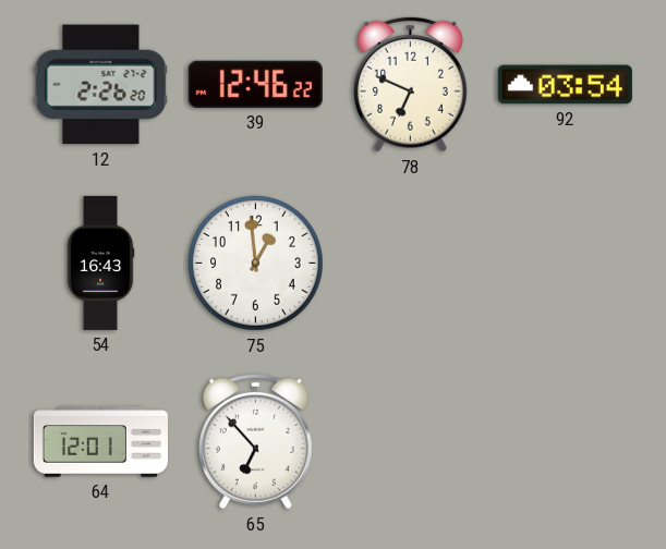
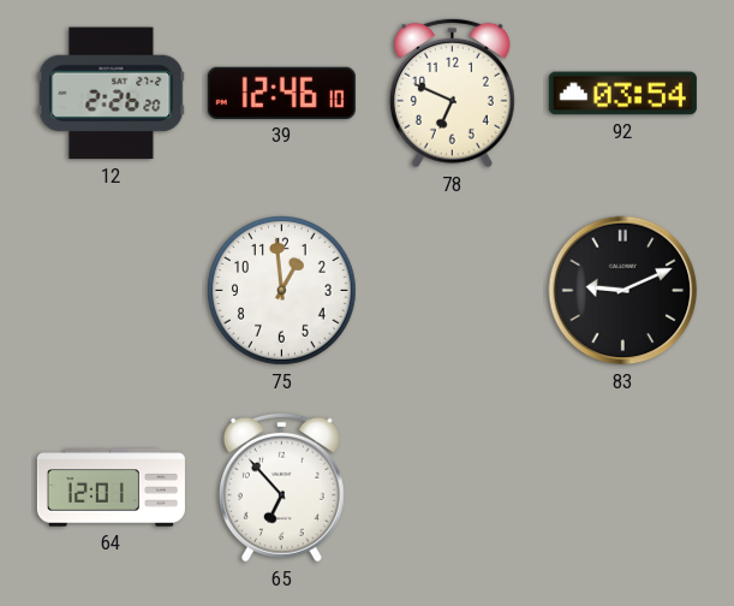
39: 12:46:22 -> 12:46:10 (281, 93)
54: 16:43 -> none (100, 263)
83: none -> 9:11 (623, 291)
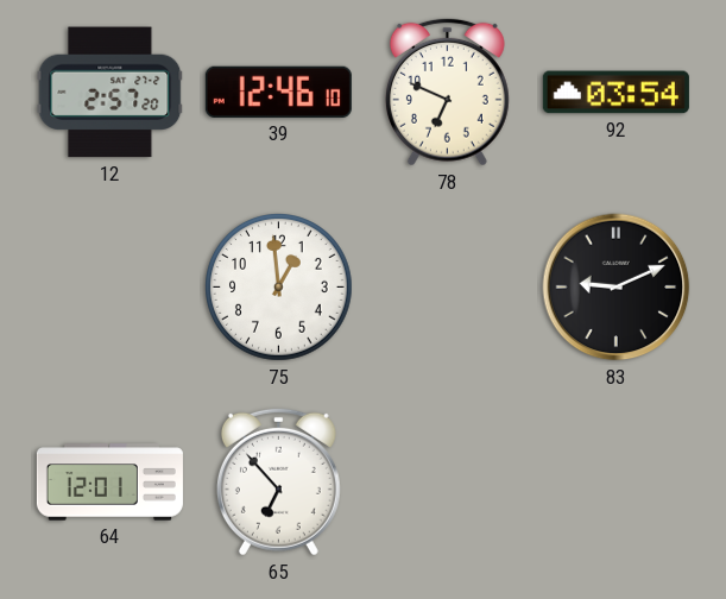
12: 2:26 -> 2:57 (111, 93)
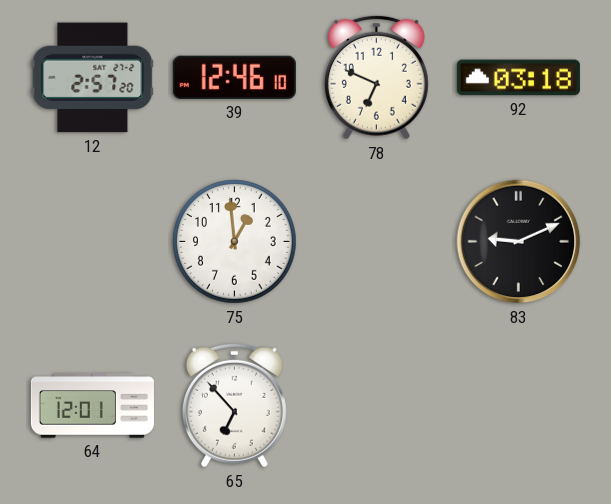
92: 03:54 -> 03:18 (518, 78)
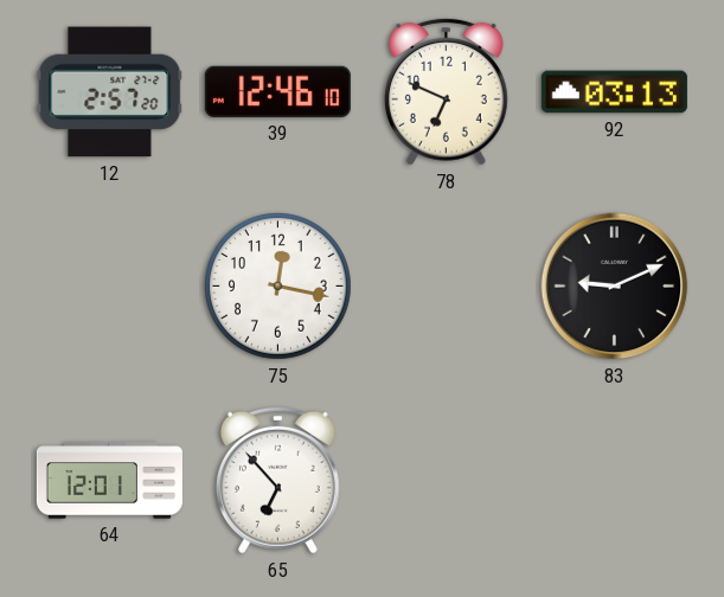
92: 03:18 -> 03:13 (614, 92)
75: 12:59 -> 12:17 (278, 287)
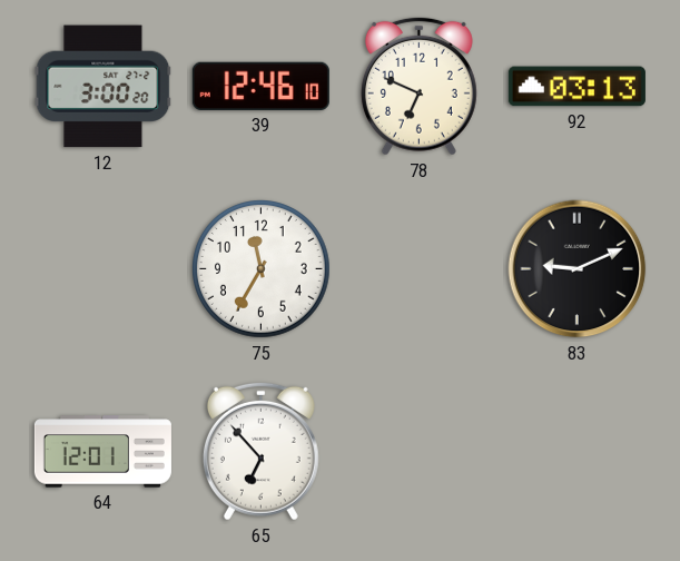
12: 2:57 -> 3:00 (104, 87)
75: 12:17 -> 11:35 (262, 269)
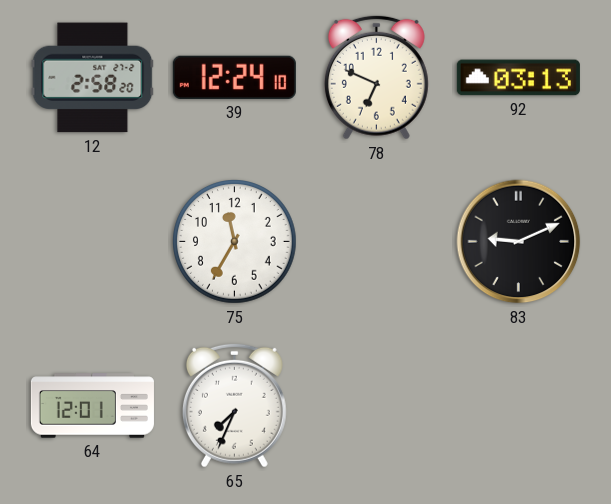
12: 3:00 -> 2:58 (93, 78)
39: 12:46 -> 12:24 (234, 77)
65: 6:53 -> 7:34 (234, 405)
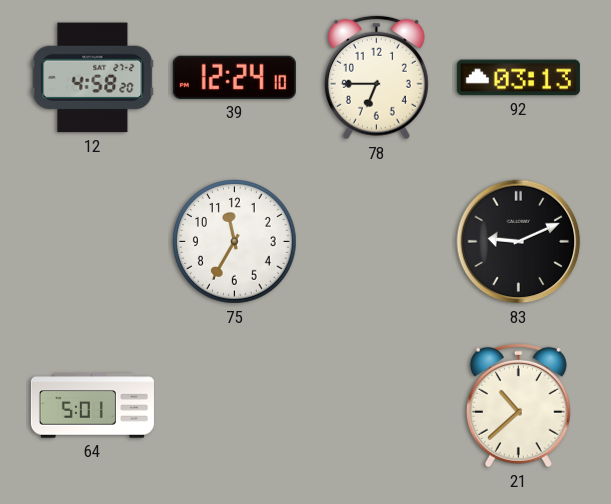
12: 2:58 -> 4:58 (93, 78)
78: 6:49 -> 6:45 (376, 77)
64: 12:01 -> 5:01 (92, 406)
65: 7:34 -> none (234, 405)
21: none -> 10:38 (518, 405)
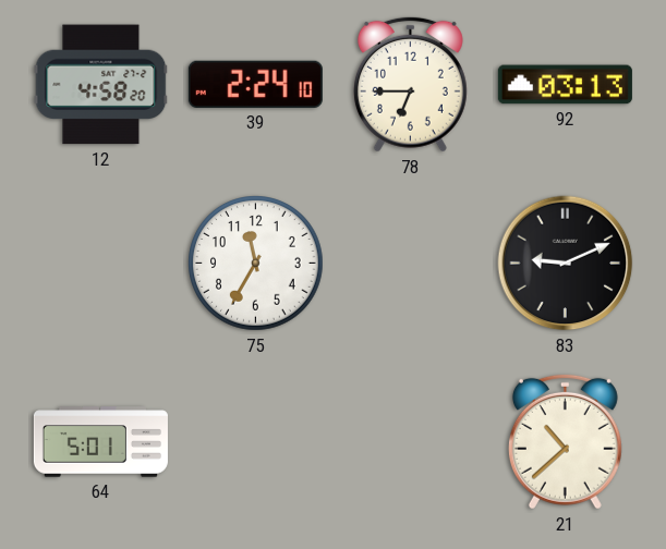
39: 12:24 -> 2:24 (255, 84)
